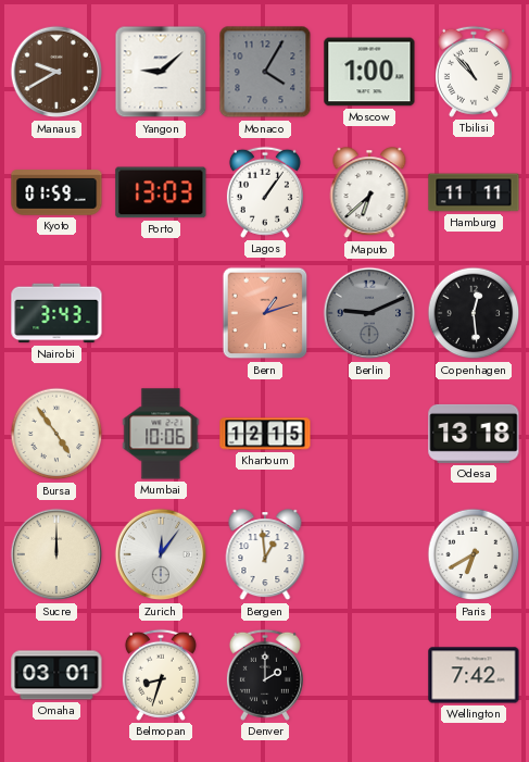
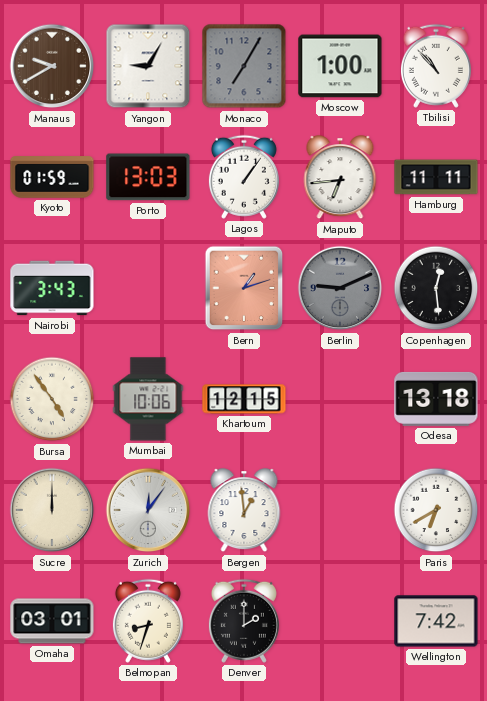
Yangon: 9:08 -> 9:05 (148, 66)
Monaco: 4:05 -> 7:05 (244, 66)
Maputo: 6:38 -> 6:44 (340, 178)
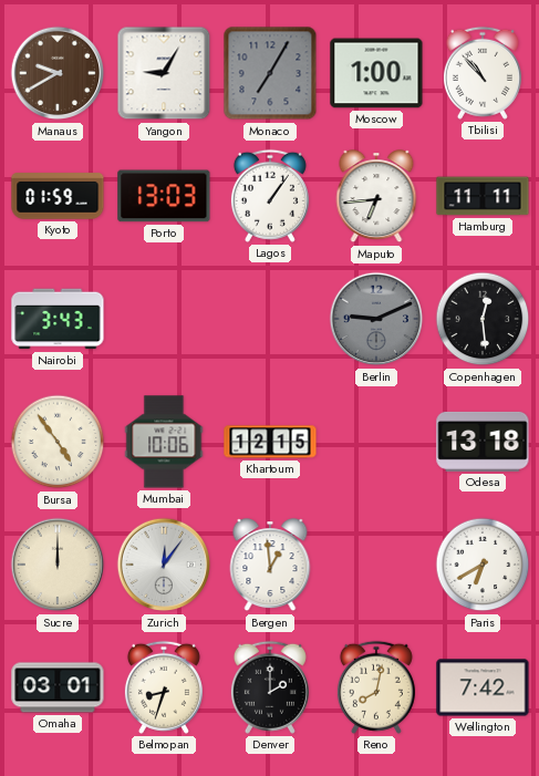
Bern: 1:12 -> none (244, 288)
Reno: none -> 8:02 (376, 687)
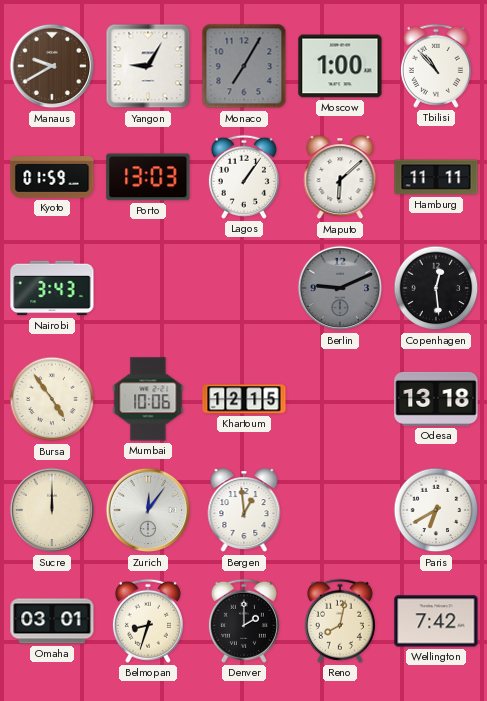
Maputo: 6:44 -> 6:08 (340, 178)
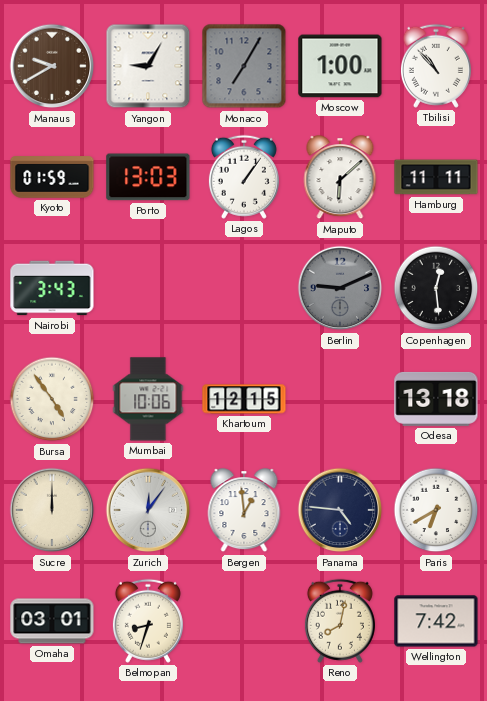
Panama: none -> 4:46 (340, 510)
Denver: 2:00 -> none (244, 621)
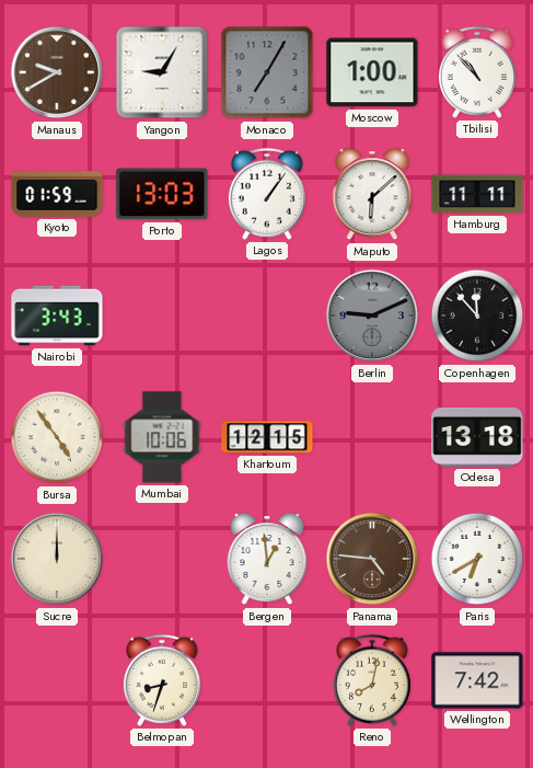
Copenhagen: 12:29 -> 11:53 (477, 316)
Zurich: 12:06 -> none (148, 510)
Panama dial: navy -> brown (372, 559)
Omaha: 03:01 -> none (52, 621)
